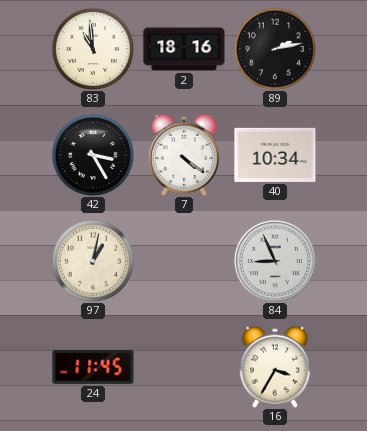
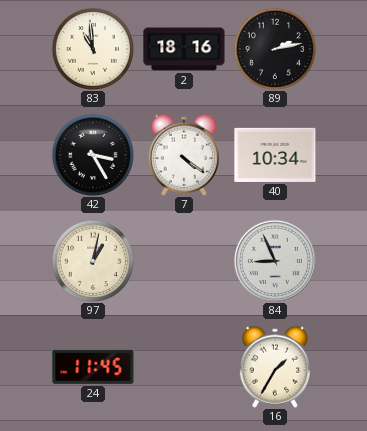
16: 3:35 -> 1:35 (275, 367)
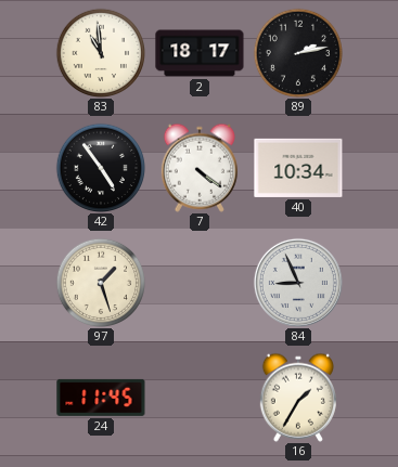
2: 18:16 -> 18:17 (200, 53)
42: 3:25 -> 4:54 (100, 167)
97: 1:02 -> 1:27 (100, 282)
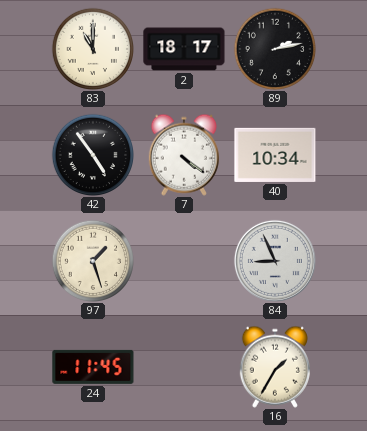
83: 10:59 -> 11:00 (92, 48)
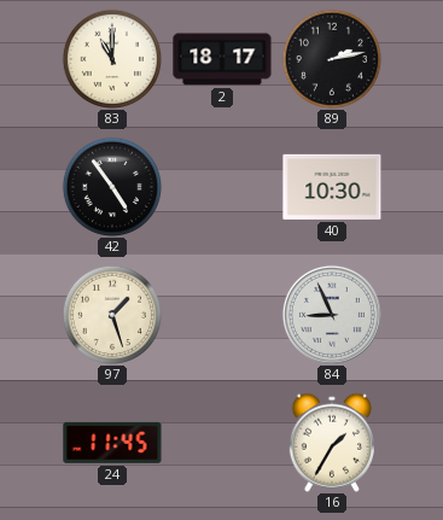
7: 4:21 -> none (184, 155)
40: 10:34 -> 10:30 (332, 187)
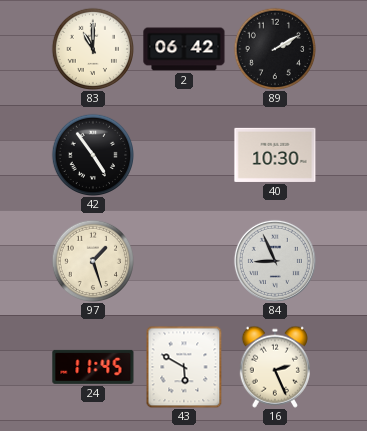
2: 18:17 -> 06:42 (184, 49)
89: 2:13 -> 2:10 (274, 48)
43: none -> 5:50 (184, 367)
16: 1:35 -> 2:26 (275, 367)
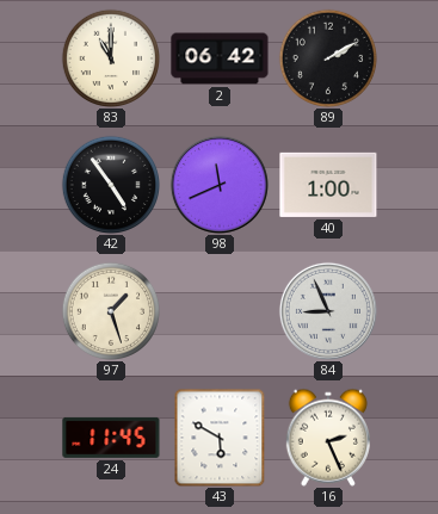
98: none -> 11:41 (220, 185)
40: 10:30 -> 1:00 (328, 185)
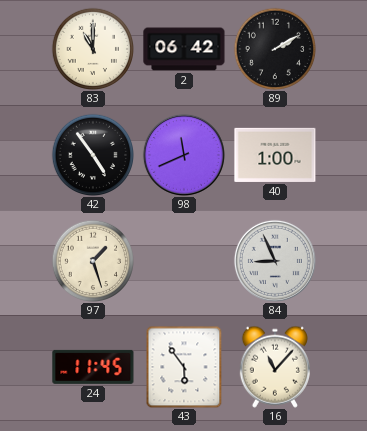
43: 5:50 -> 5:54 (184, 367)
16: 2:26 -> 11:07 (275, 367)
